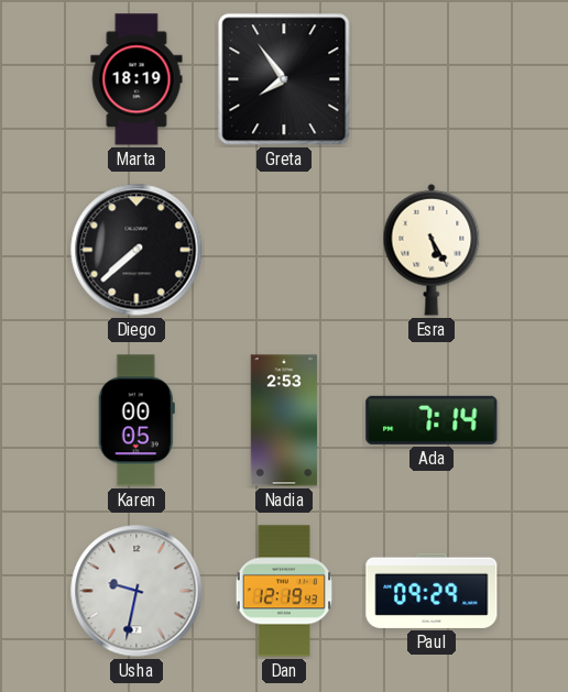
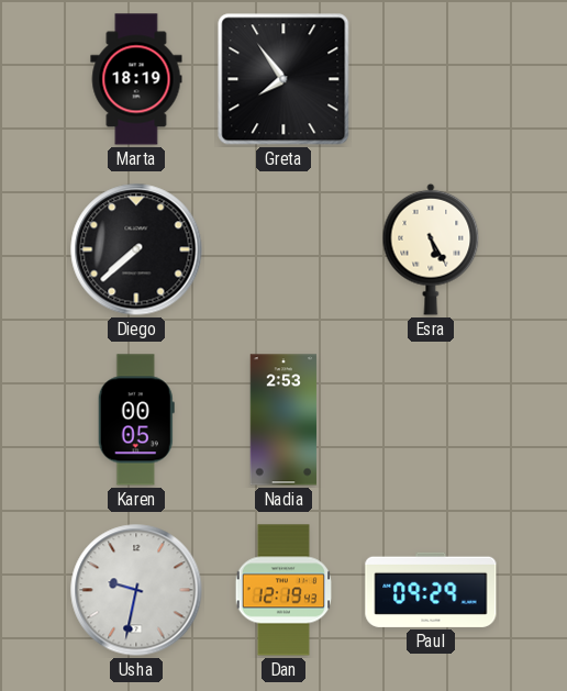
Ada: 7:14 -> none (432, 420)
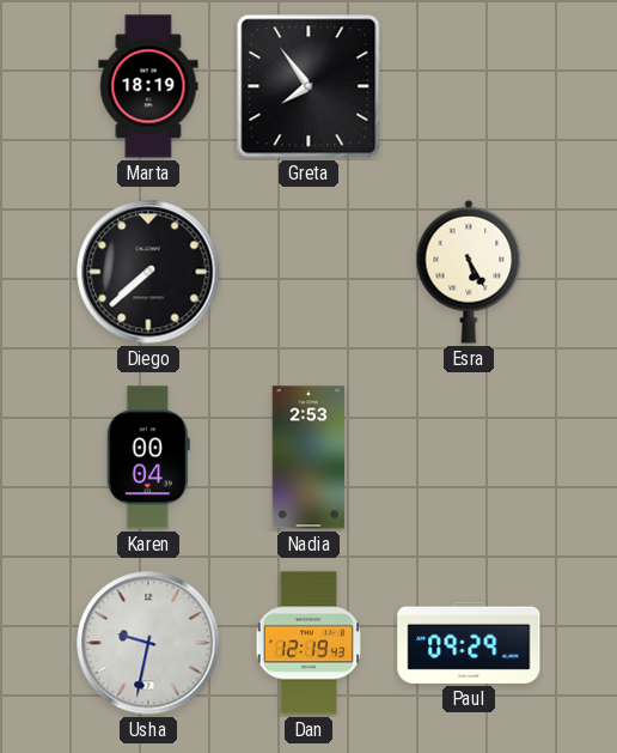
Karen: 00:05 -> 00:04 (148, 457)
